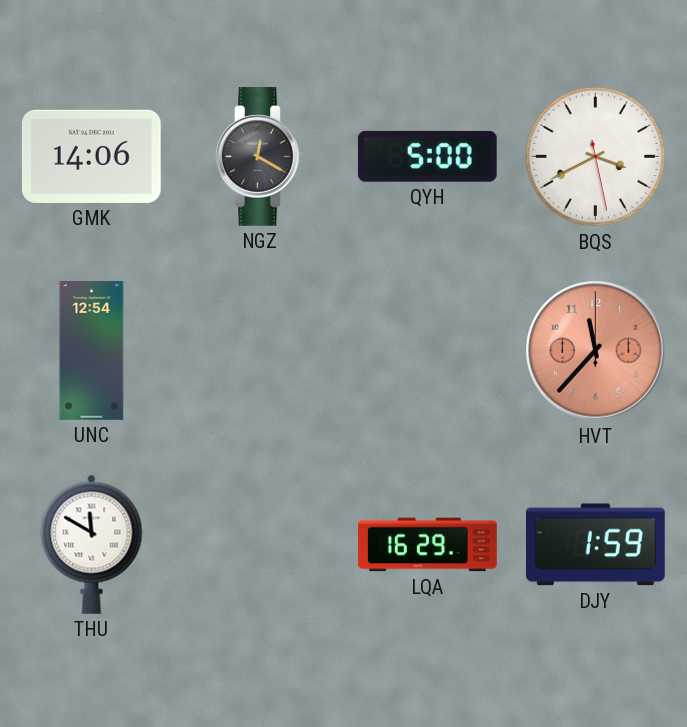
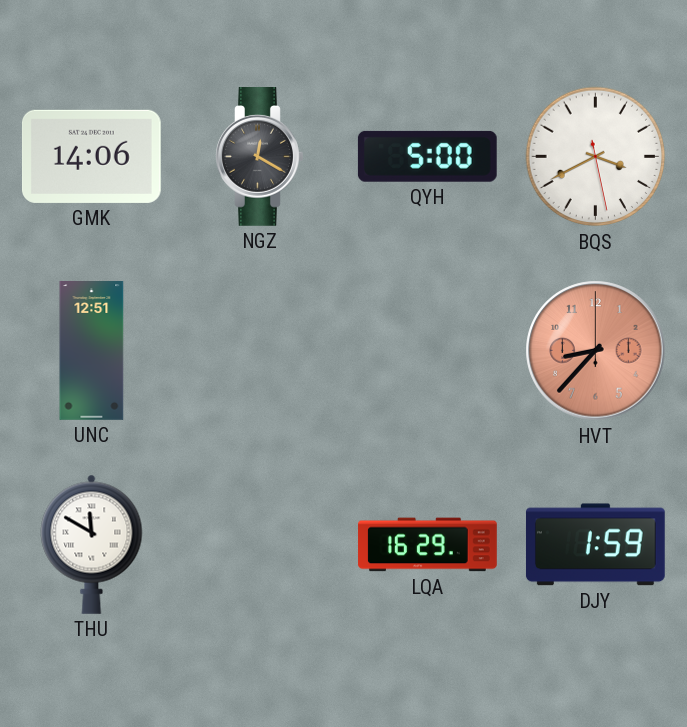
UNC: 12:54 -> 12:51 (92, 351)
HVT: 11:37 -> 8:37 (596, 351)
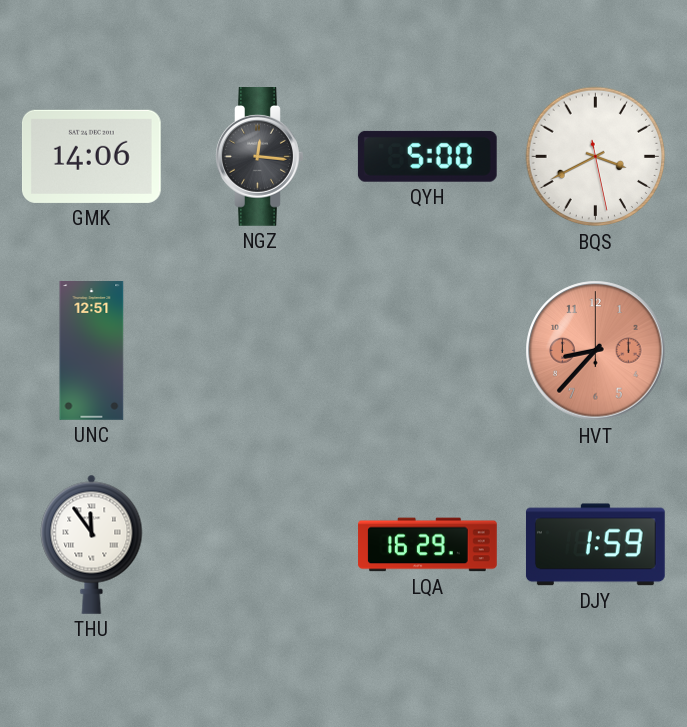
NGZ: 12:20 -> 12:16 (260, 157)
THU: 11:50 -> 11:54 (92, 544)
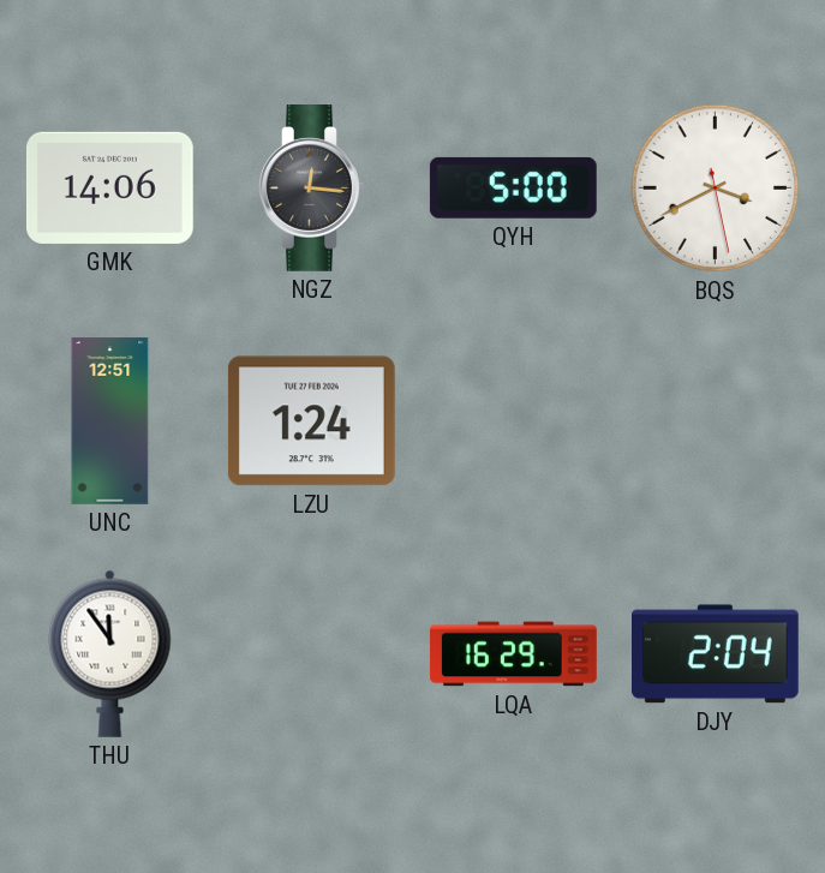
LZU: none -> 1:24 (311, 421)
HVT: 8:37 -> none (596, 351)
DJY: 1:59 -> 2:04 (715, 654)
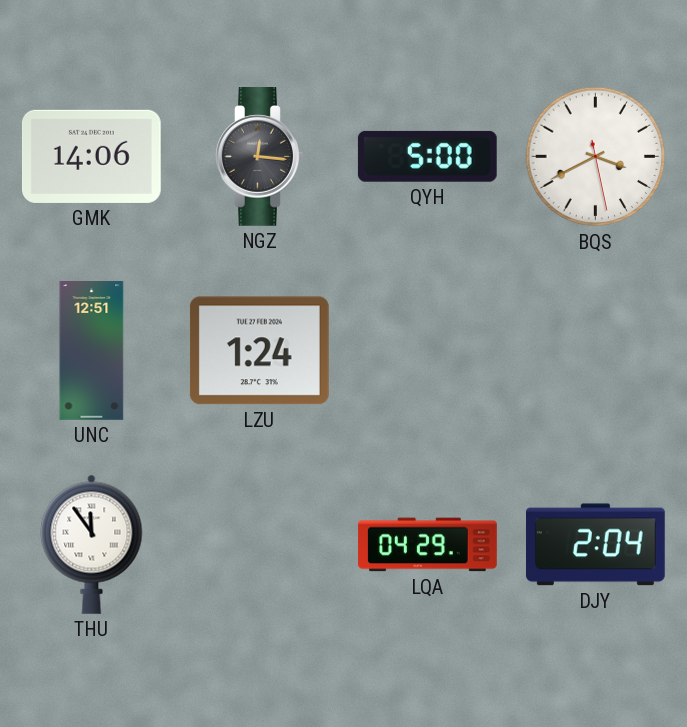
LQA: 16:29 -> 04:29 (428, 545)
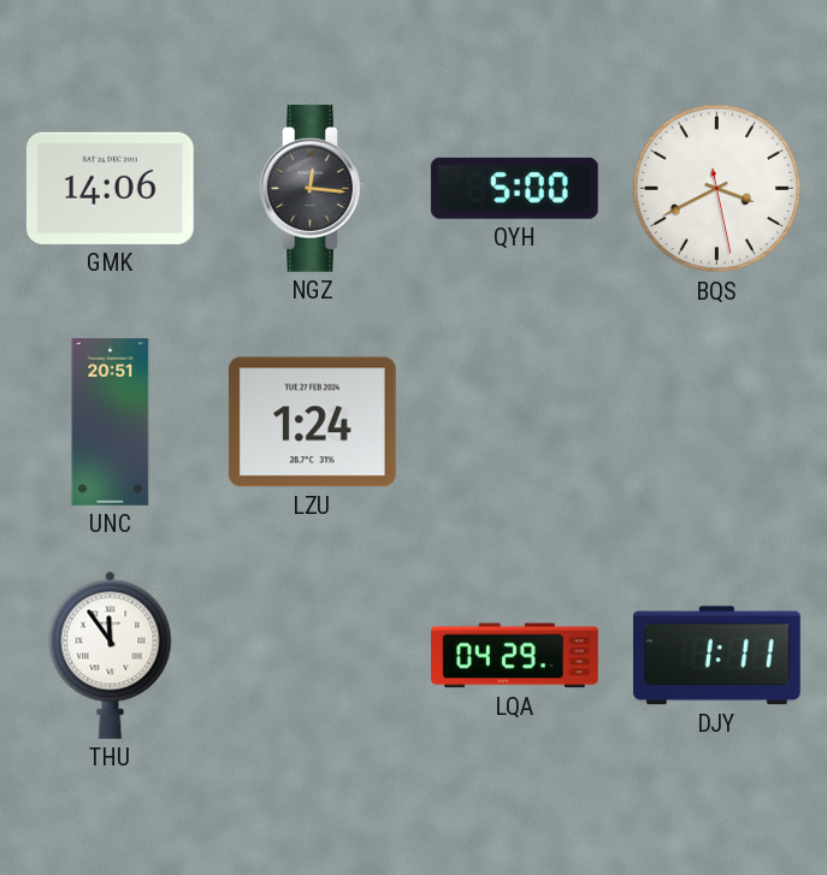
UNC: 12:51 -> 20:51 (111, 422)
DJY: 2:04 -> 1:11 (716, 656)
